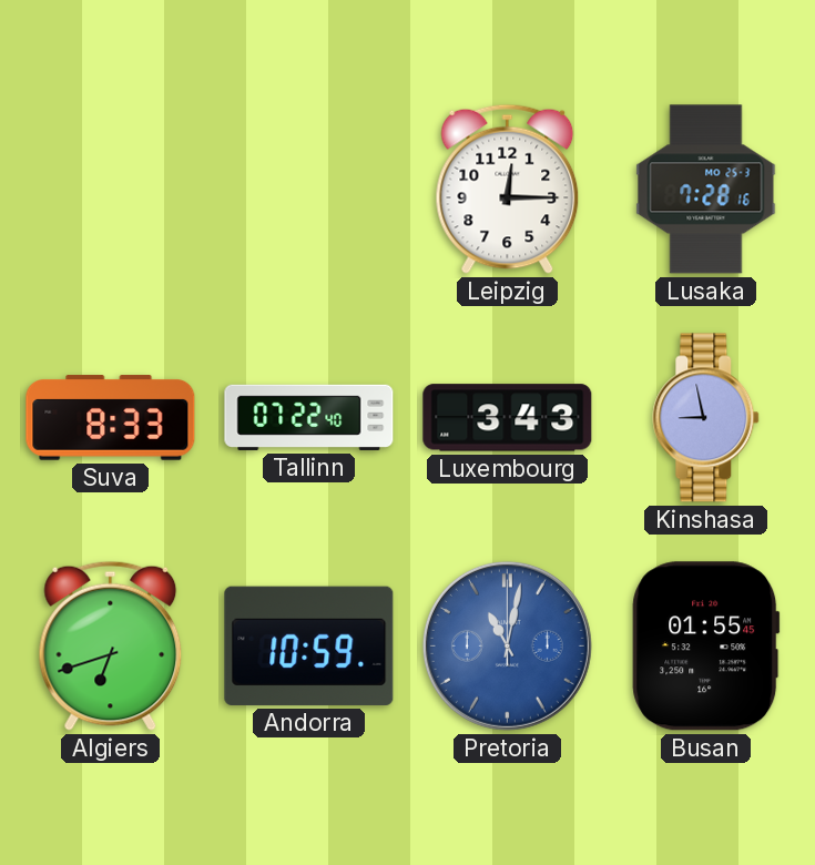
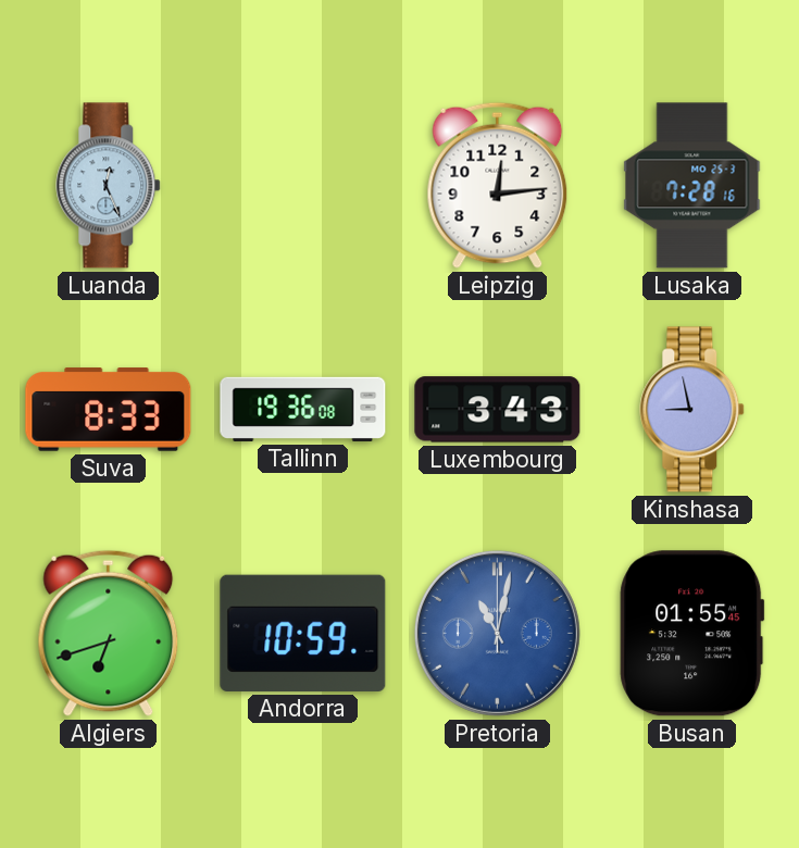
Luanda: none -> 12:26 (109, 186)
Leipzig: 12:15 -> 12:14 (498, 185)
Tallinn: 07:22 -> 19:36 (303, 409)
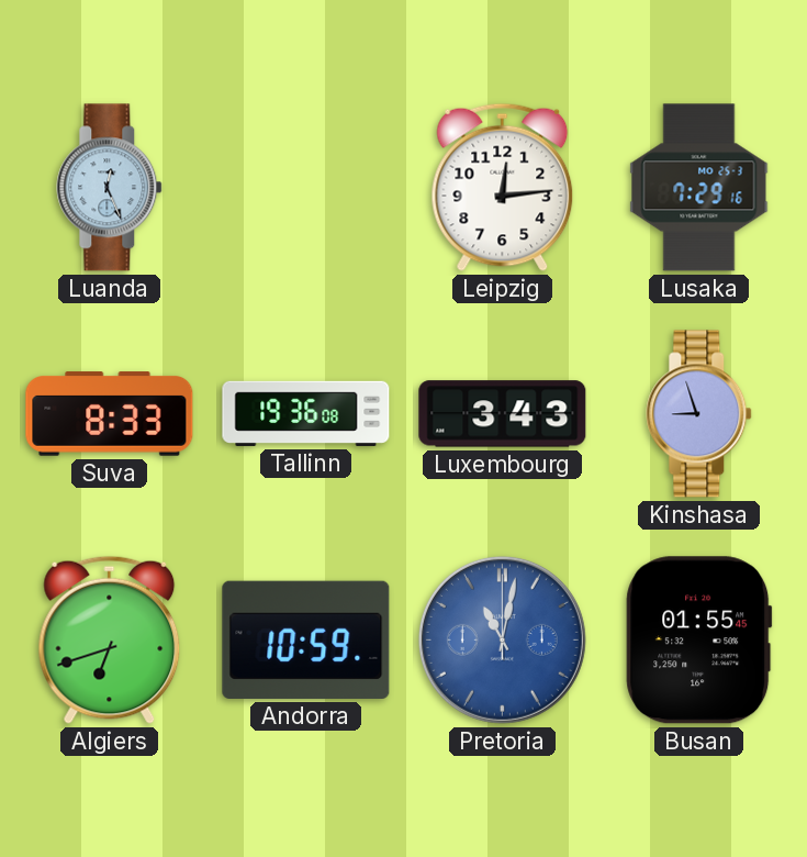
Lusaka: 7:28 -> 7:29 (699, 188)
Kinshasa: 8:58 -> 8:57 (699, 414)
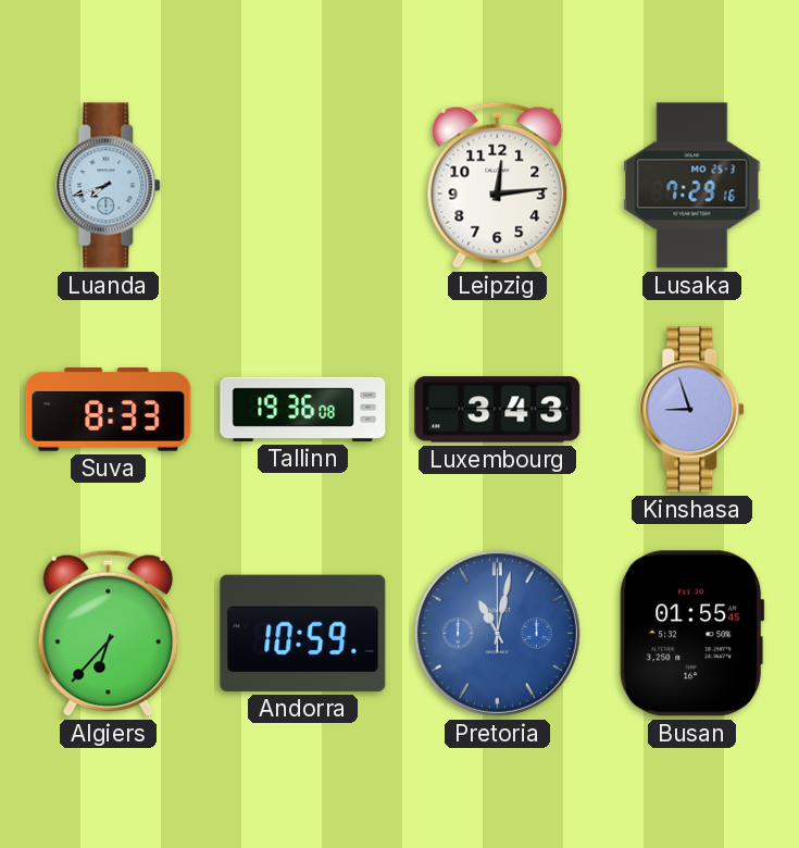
Luanda: 12:26 -> 7:42 (109, 186)
Algiers: 6:42 -> 6:37 (109, 633)
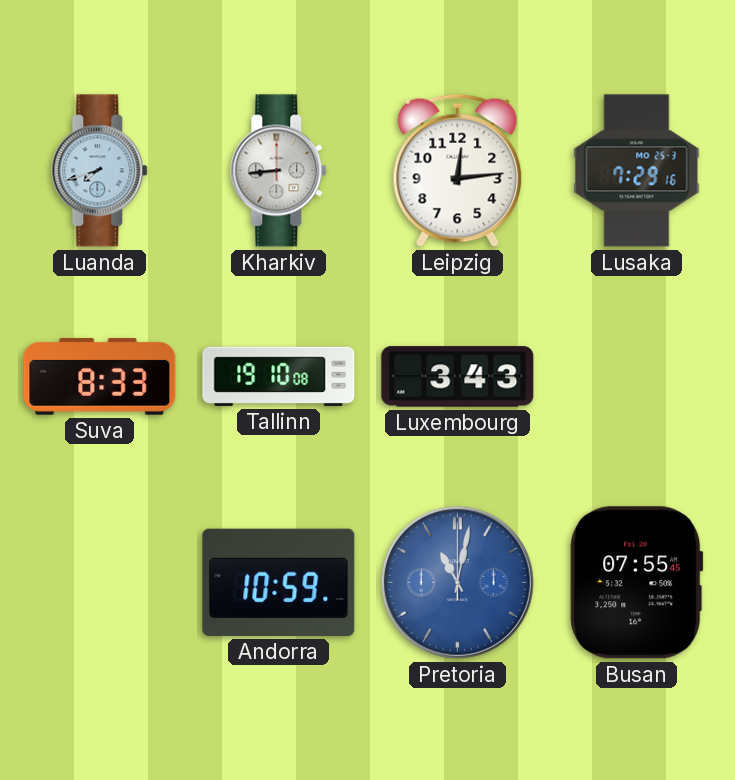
Kharkiv: none -> 8:44 (279, 171)
Tallinn: 19:36 -> 19:10 (279, 376)
Kinshasa: 8:57 -> none (692, 410)
Algiers: 6:37 -> none (109, 633)
Busan: 01:55 -> 07:55 (637, 583)
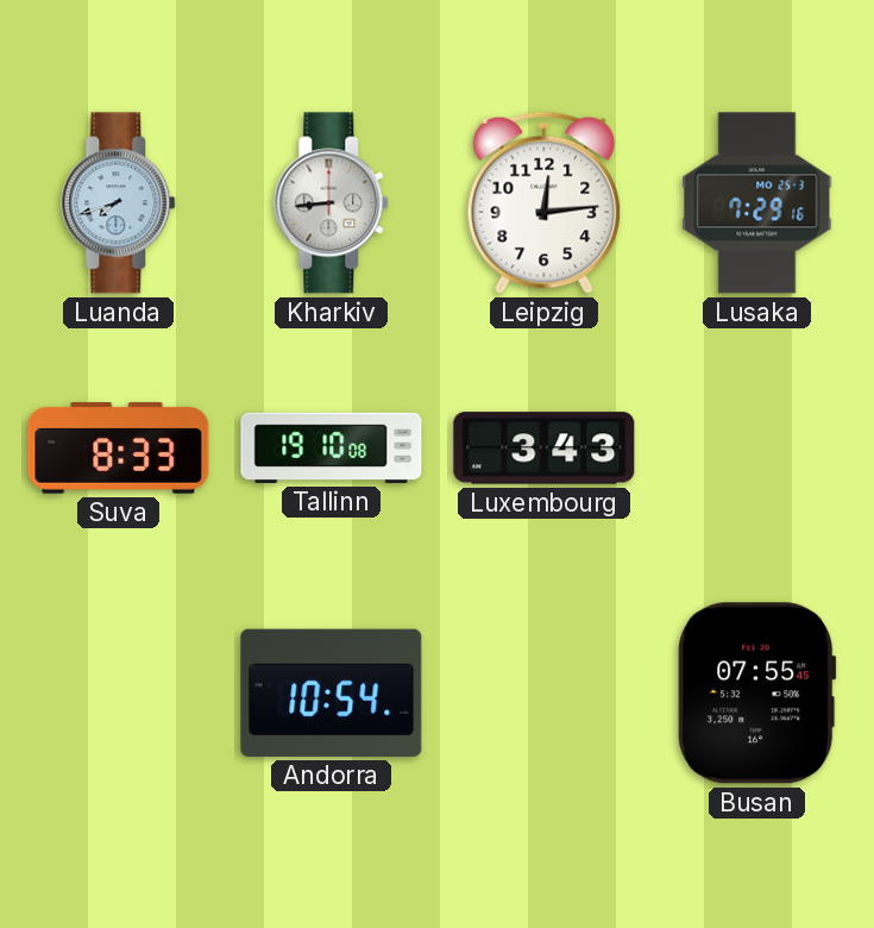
Andorra: 10:59 -> 10:54 (332, 692)
Pretoria: 11:02 -> none (457, 582)
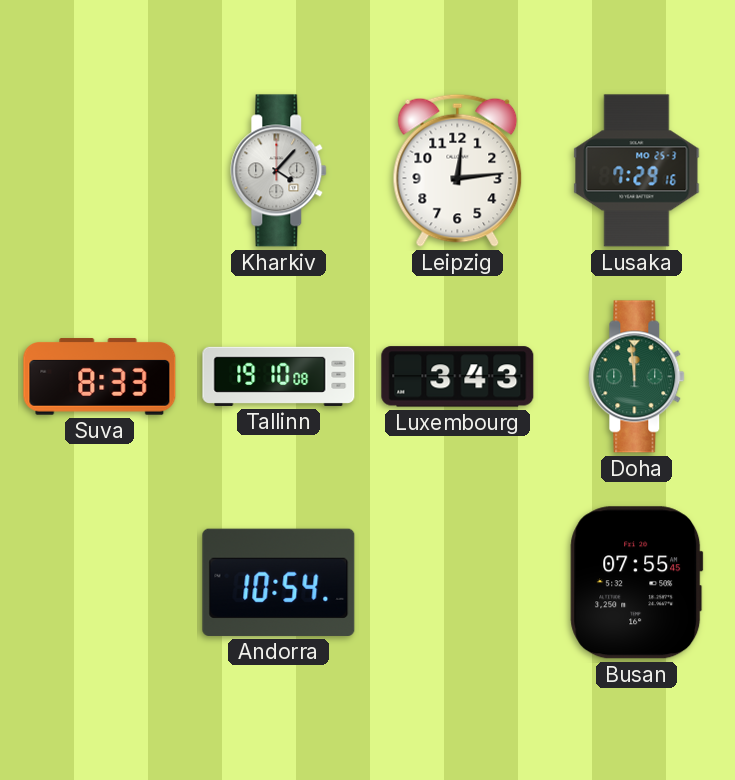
Luanda: 7:42 -> none (119, 203)
Kharkiv: 8:44 -> 4:07 (279, 171)
Doha: none -> 11:59 (637, 377)
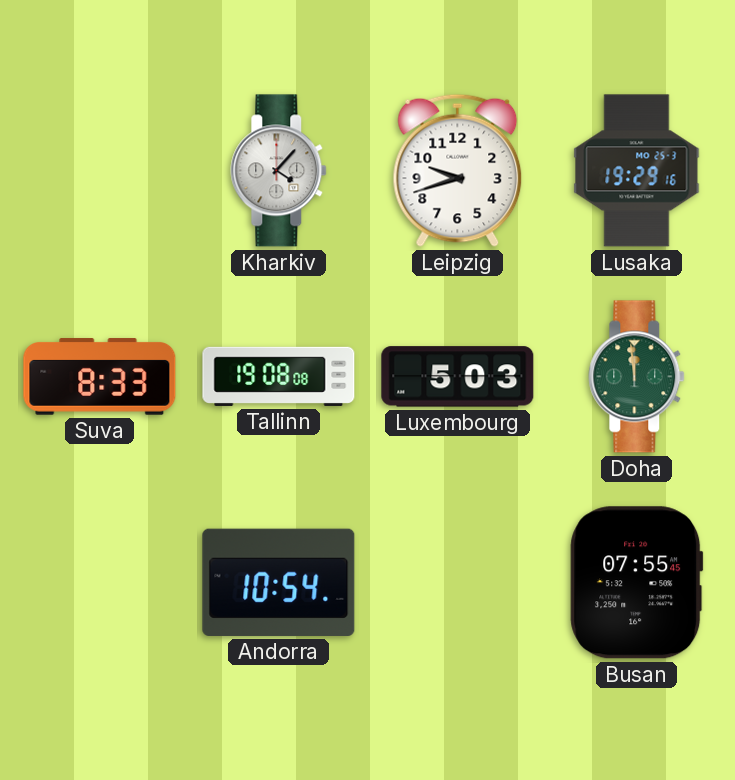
Leipzig: 12:14 -> 9:42 (458, 170)
Lusaka: 7:29 -> 19:29 (637, 171)
Tallinn: 19:10 -> 19:08 (279, 376)
Luxembourg: 3:43 -> 5:03 (458, 377)
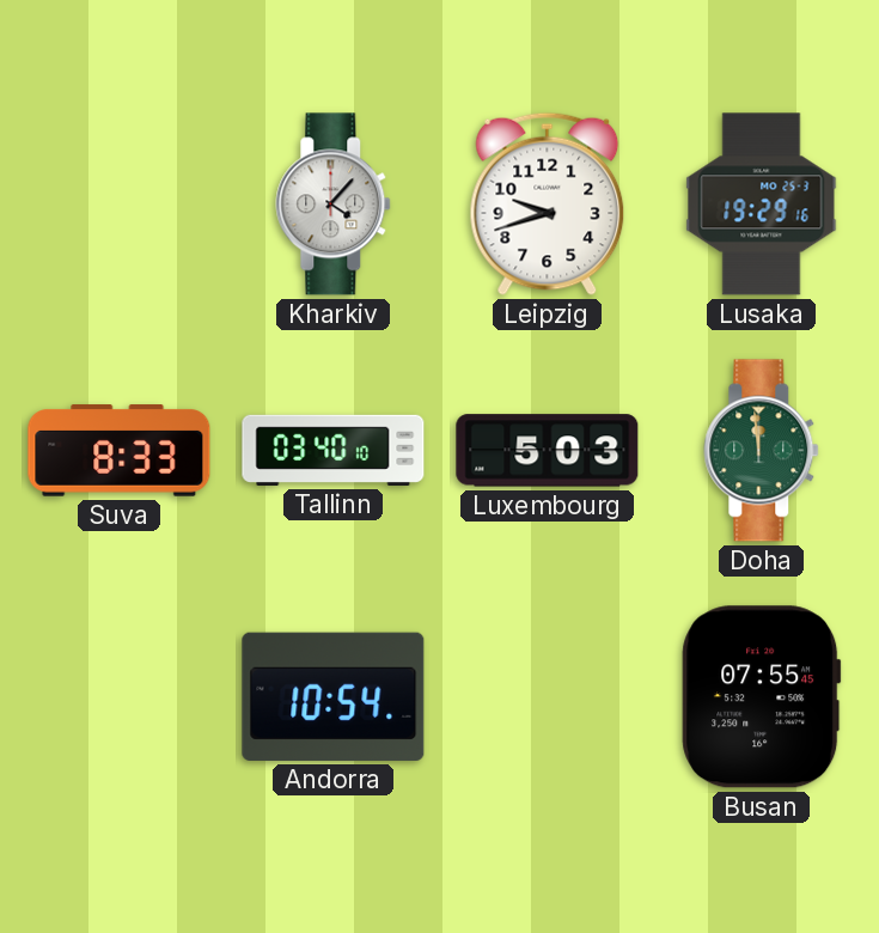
Tallinn: 19:08 -> 03:40 (334, 450)
